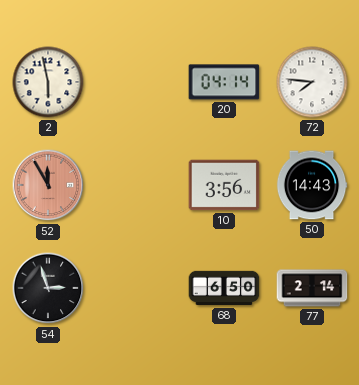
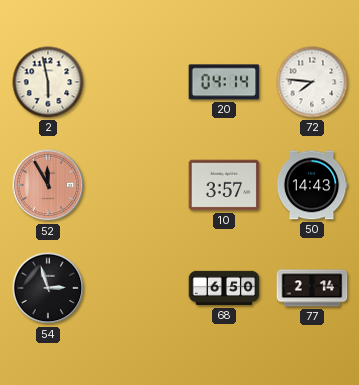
10: 3:56 -> 3:57 (224, 185)
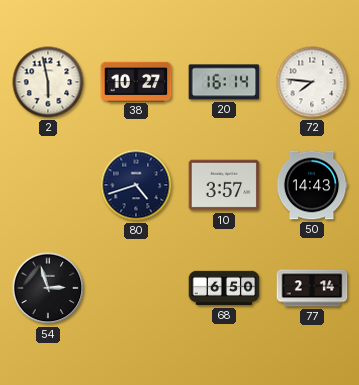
38: none -> 10:27 (136, 81)
20: 04:14 -> 16:14 (224, 82)
52: 11:55 -> none (48, 185)
80: none -> 4:42 (136, 185)
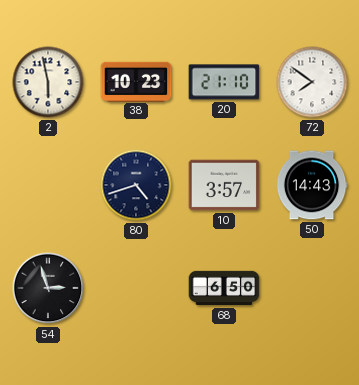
38: 10:27 -> 10:23 (136, 81)
20: 16:14 -> 21:10 (224, 82)
72: 7:46 -> 7:51 (312, 82)
77: 2:14 -> none (312, 288)
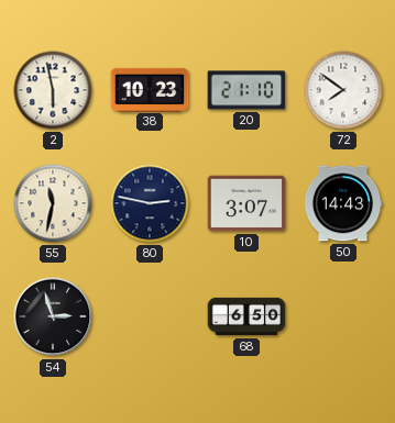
55: none -> 11:32 (53, 203)
80: 4:42 -> 2:47 (150, 203)
10: 3:57 -> 3:07 (246, 203)
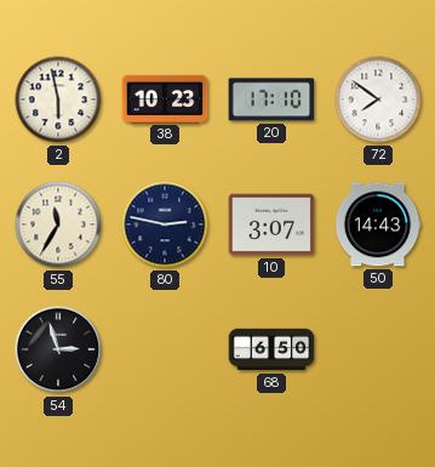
20: 21:10 -> 17:10 (271, 99)
55: 11:32 -> 11:35 (58, 224)
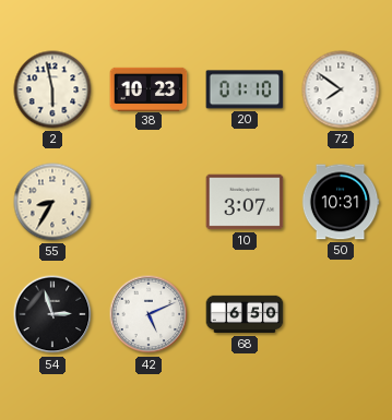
20: 17:10 -> 01:10 (245, 89)
55: 11:35 -> 8:35 (52, 202)
80: 2:47 -> none (165, 224)
50: 14:43 -> 10:31 (341, 202)
42: none -> 5:11 (149, 314)
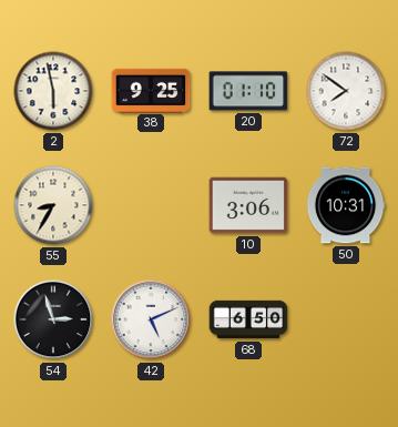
38: 10:23 -> 9:25 (151, 90)
10: 3:07 -> 3:06 (248, 205)
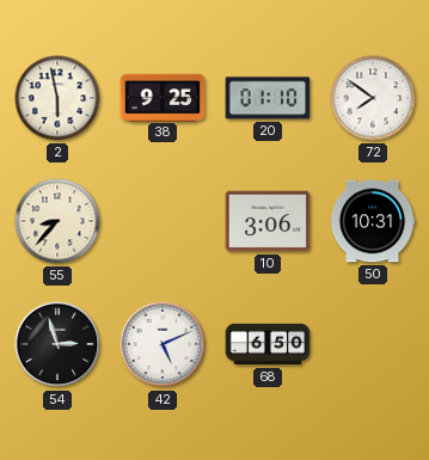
55: 8:35 -> 8:37 (57, 221)
